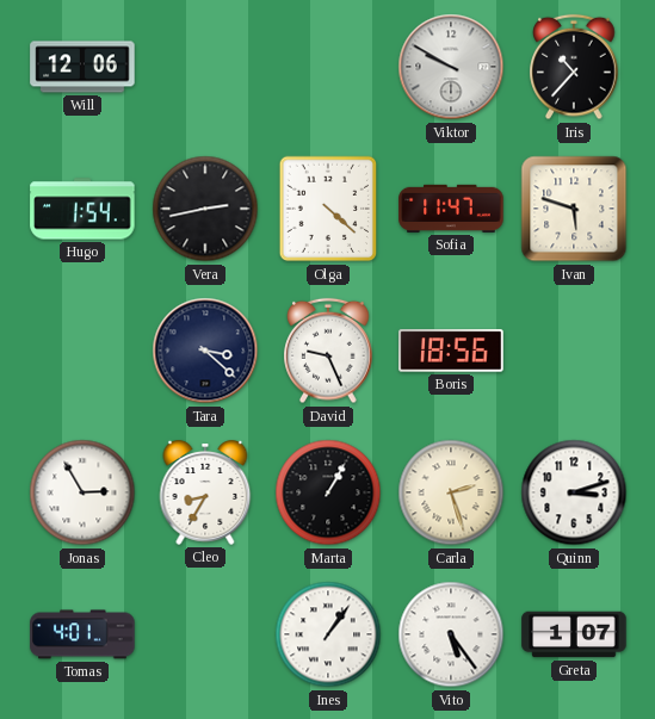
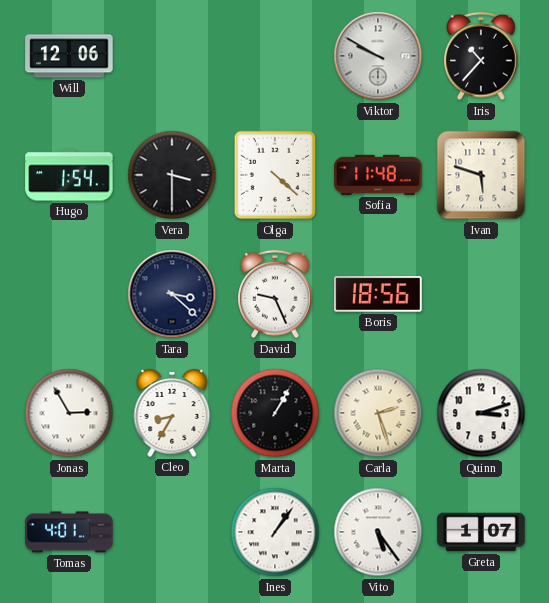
Vera: 2:43 -> 3:30 (172, 175)
Sofia: 11:47 -> 11:48 (378, 175)
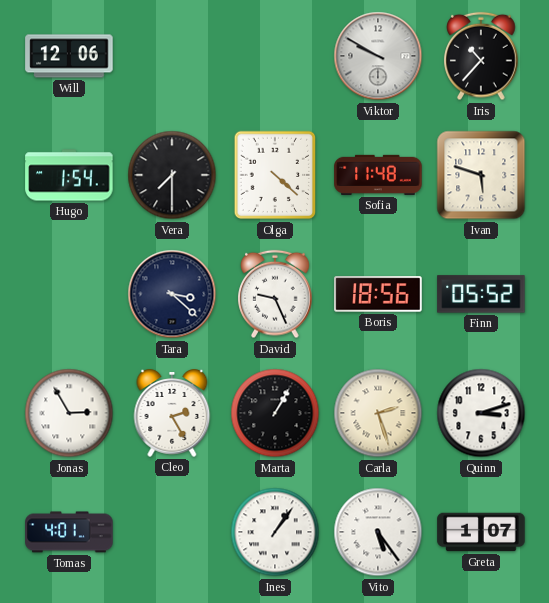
Vera: 3:30 -> 7:30 (172, 175)
Finn: none -> 05:52 (481, 294)
Cleo: 8:35 -> 2:25 (172, 414)
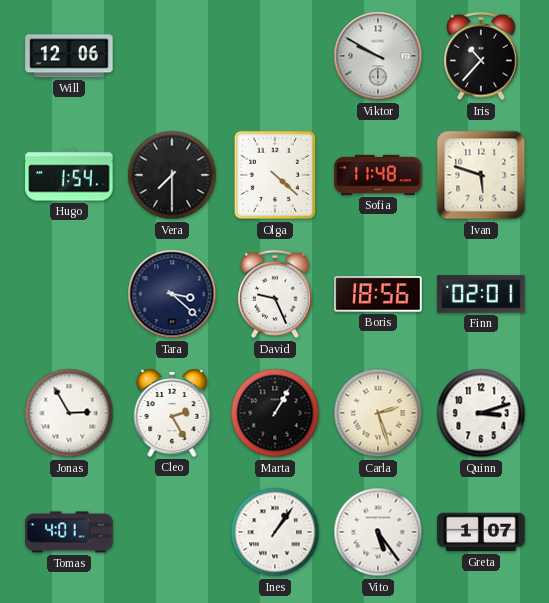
Finn: 05:52 -> 02:01 (481, 294)
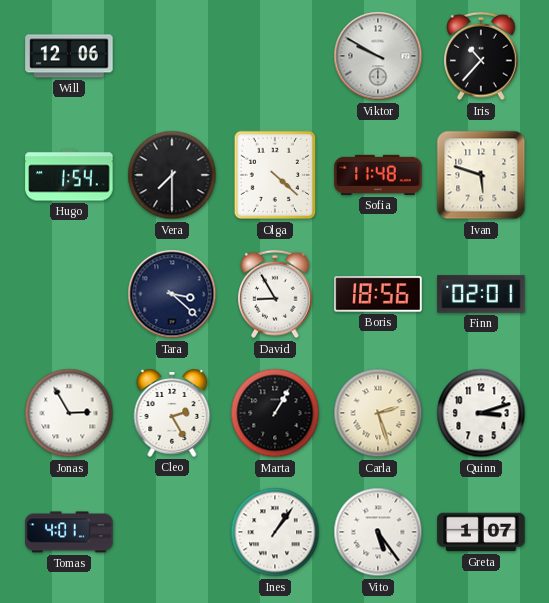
David: 9:26 -> 8:55 (275, 294)
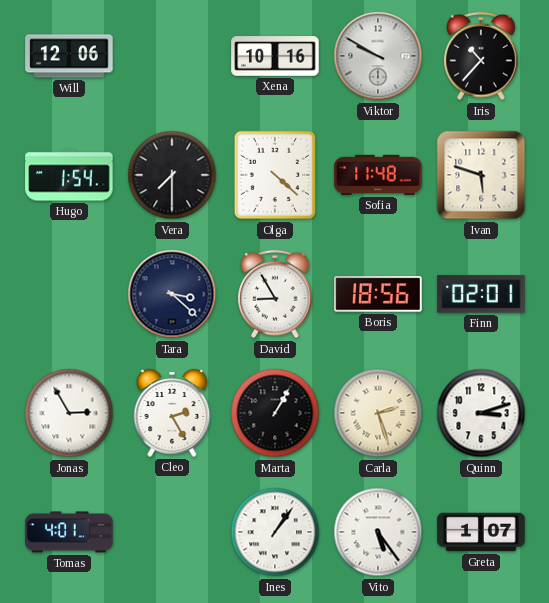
Xena: none -> 10:16 (275, 56)
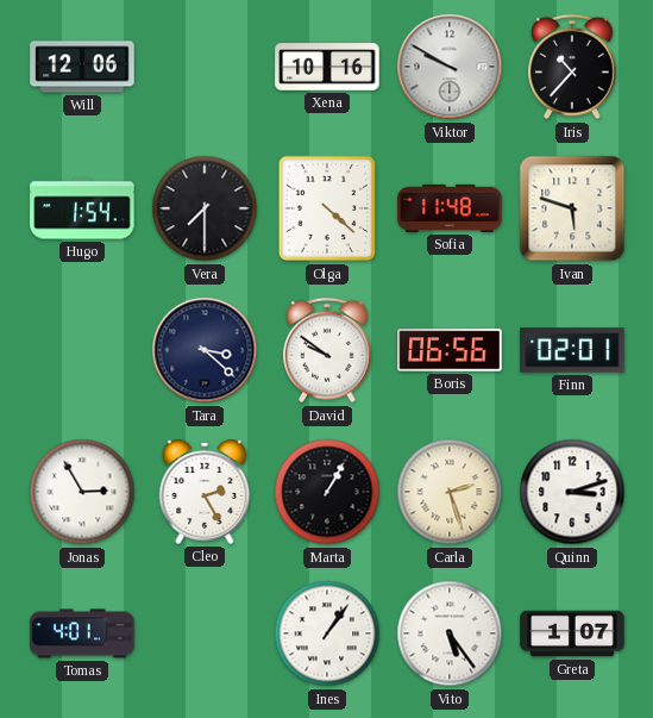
David: 8:55 -> 9:51 (327, 350)
Boris: 18:56 -> 06:56 (450, 350)
